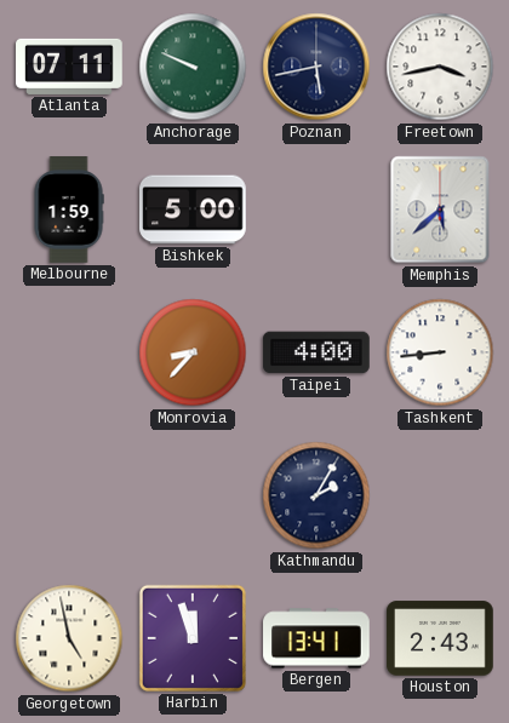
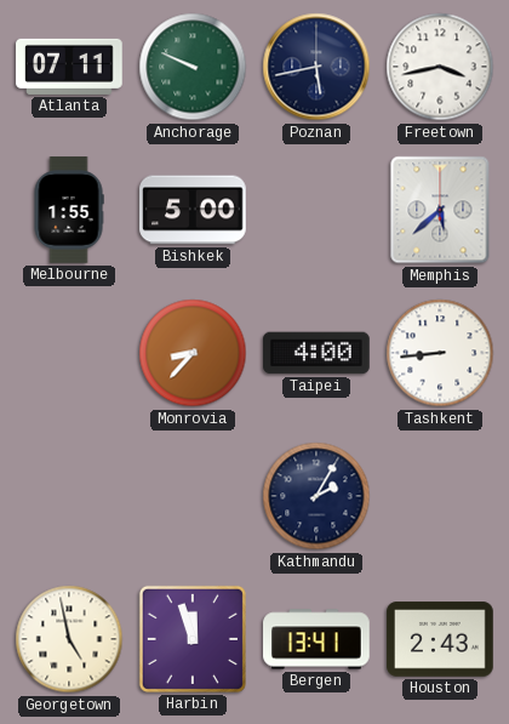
Melbourne: 1:59 -> 1:55 (69, 210)
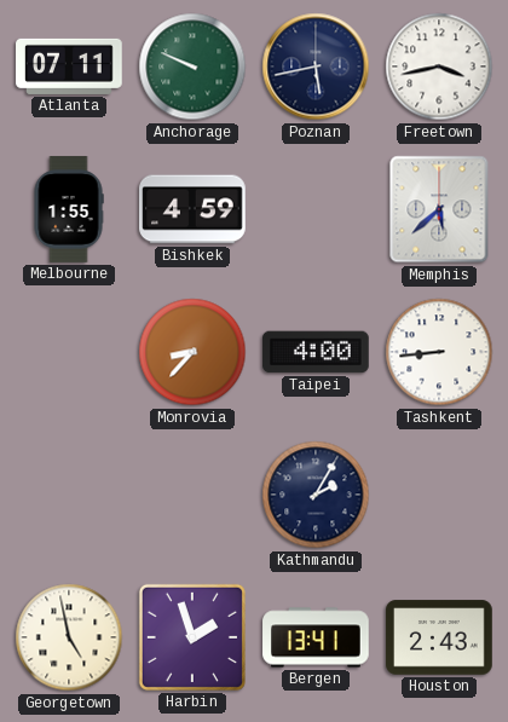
Bishkek: 5:00 -> 4:59 (192, 209)
Harbin: 11:57 -> 1:57 (192, 637)
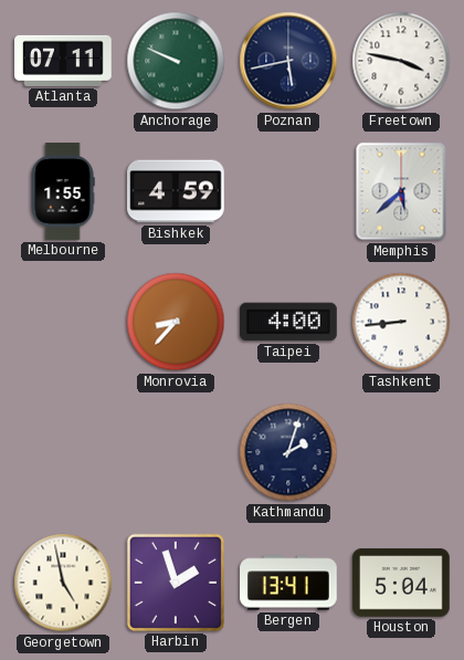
Freetown: 3:43 -> 3:47 (401, 61)
Kathmandu: 2:05 -> 2:03 (288, 452)
Houston: 2:43 -> 5:04 (401, 583)
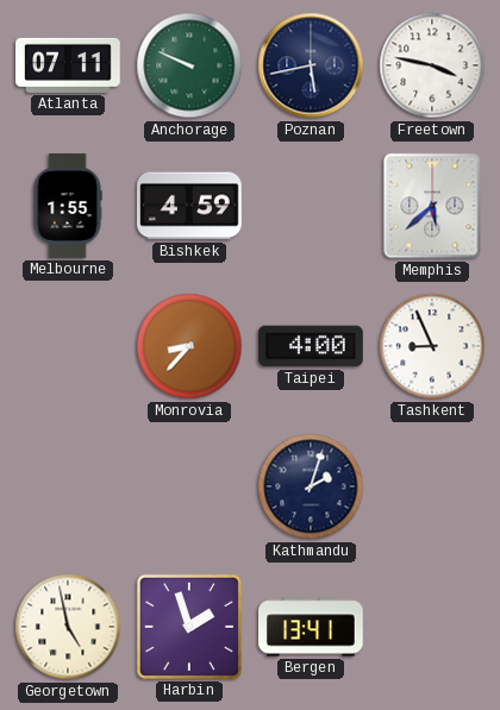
Tashkent: 8:44 -> 8:56 (432, 346)
Houston: 5:04 -> none (401, 583)
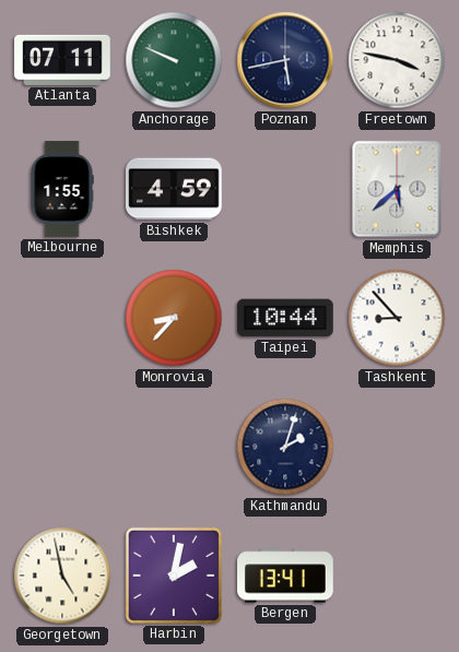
Taipei: 4:00 -> 10:44 (285, 318)
Tashkent: 8:56 -> 8:53 (397, 318)
Harbin: 1:57 -> 2:02 (174, 576)
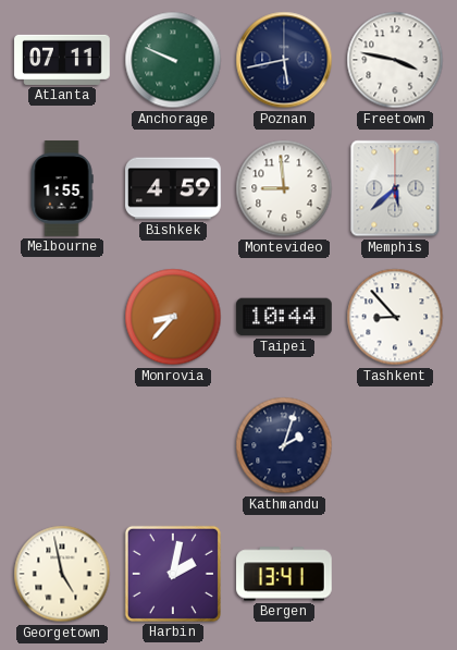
Montevideo: none -> 8:59 (284, 188)
